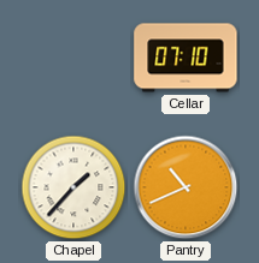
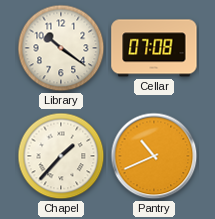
Library: none -> 10:21 (61, 48)
Cellar: 07:10 -> 07:08 (154, 48)
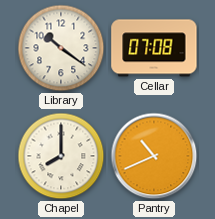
Chapel: 1:37 -> 8:00 (61, 156)
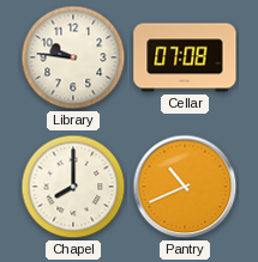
Library: 10:21 -> 9:46 (73, 57)
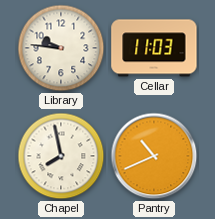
Cellar: 07:08 -> 11:03 (154, 48)
Chapel: 8:00 -> 7:58 (61, 156)
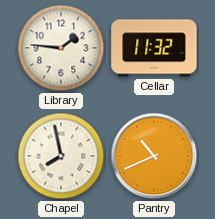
Library: 9:46 -> 1:46 (61, 48)
Cellar: 11:03 -> 11:32 (154, 48)
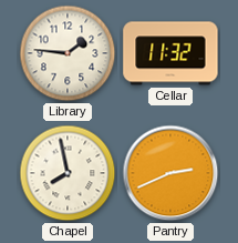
Pantry: 10:41 -> 2:41 (170, 173)
